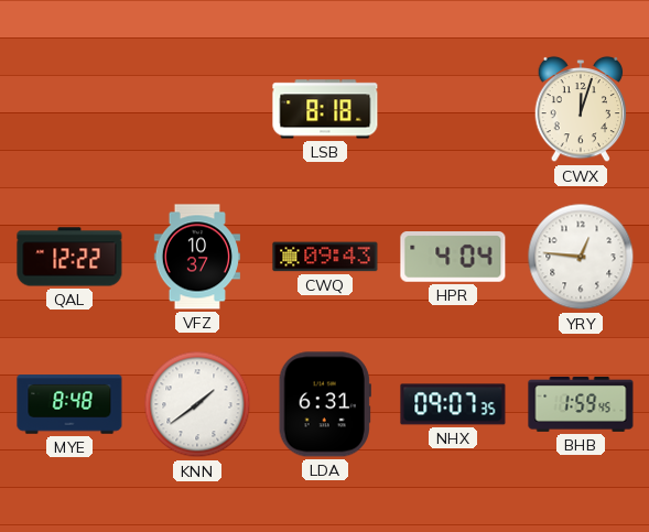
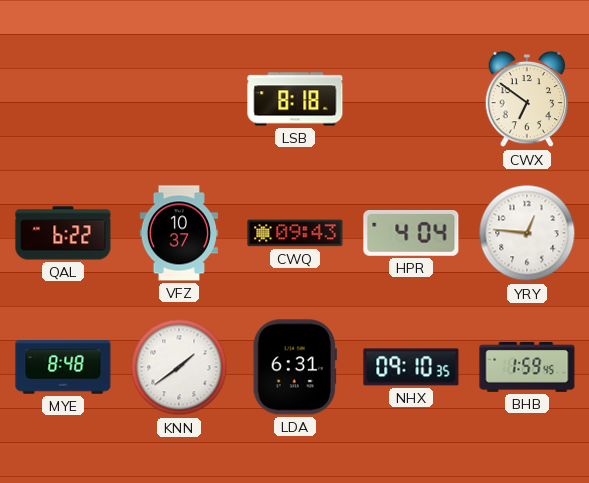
CWX: 12:03 -> 6:51 (527, 99)
QAL: 12:22 -> 6:22 (63, 233)
NHX: 09:07 -> 09:10 (411, 367)
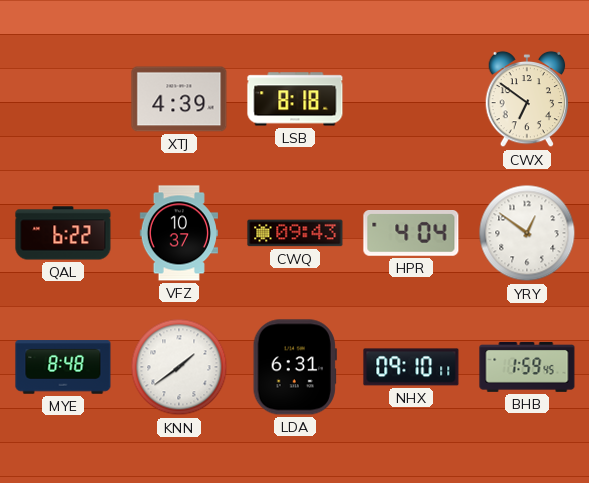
XTJ: none -> 4:39 (179, 99)
YRY: 12:46 -> 12:51 (527, 233)
NHX: 09:10:35 -> 09:10:11 (411, 367)
